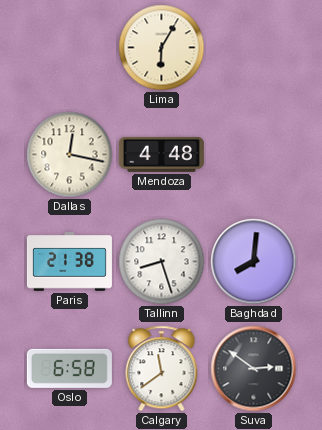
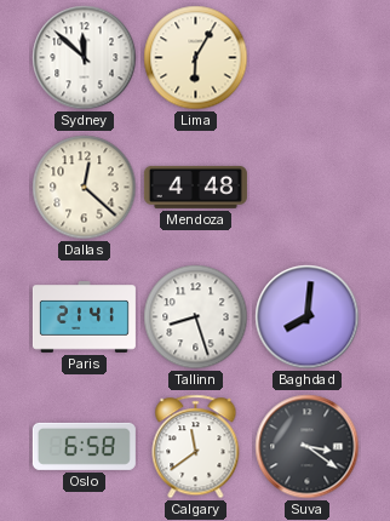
Sydney: none -> 11:52 (85, 58)
Dallas: 12:17 -> 12:22 (85, 188)
Paris: 21:38 -> 21:41 (84, 317)
Suva: 2:51 -> 3:21 (308, 447)
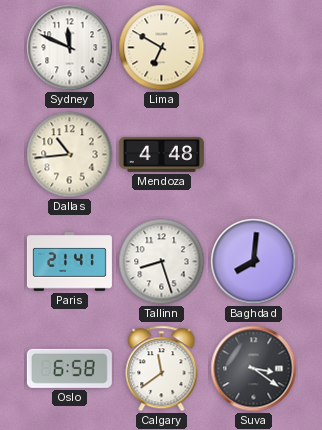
Sydney: 11:52 -> 11:49 (70, 48)
Lima: 6:05 -> 6:50 (162, 48)
Dallas: 12:22 -> 10:44 (70, 155)
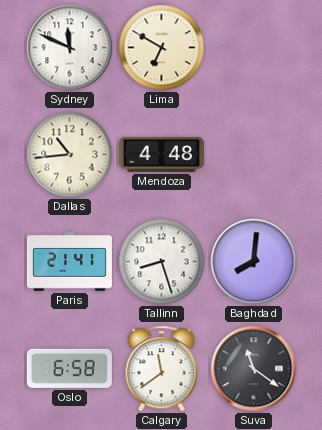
Suva: 3:21 -> 11:21 (254, 369)
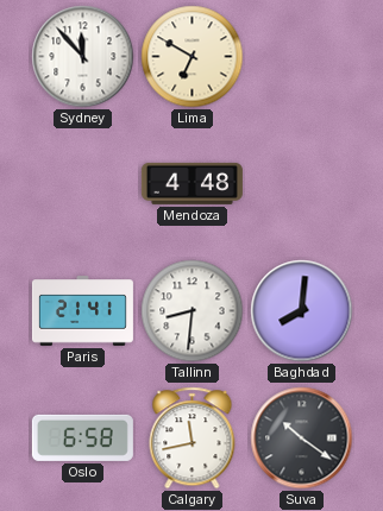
Sydney: 11:49 -> 11:53 (83, 57)
Dallas: 10:44 -> none (70, 155)
Tallinn: 8:27 -> 8:31 (193, 311)
Calgary: 11:39 -> 11:43 (193, 439)
Suva: 11:21 -> 10:21 (302, 439)
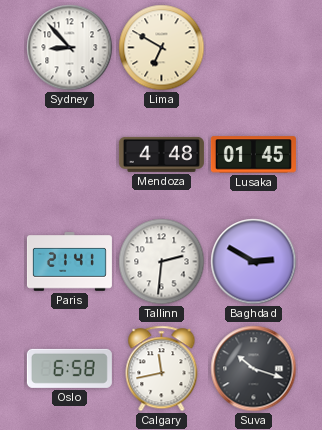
Sydney: 11:53 -> 8:53 (70, 48)
Lusaka: none -> 01:45 (253, 155)
Tallinn: 8:31 -> 2:31 (162, 262)
Baghdad: 8:01 -> 2:50 (254, 262)
Suva: 10:21 -> 10:18 (254, 369)
